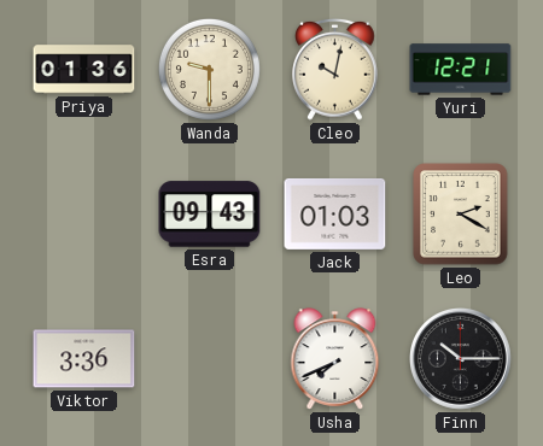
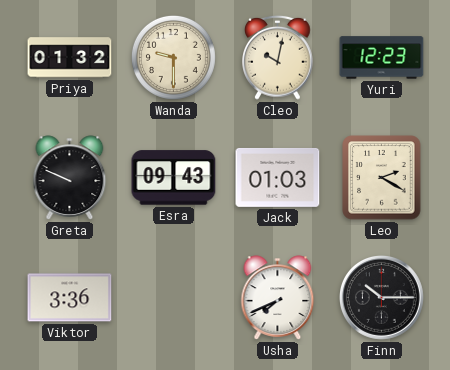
Priya: 01:36 -> 01:32 (70, 58)
Yuri: 12:21 -> 12:23 (382, 58)
Greta: none -> 9:49 (70, 178)
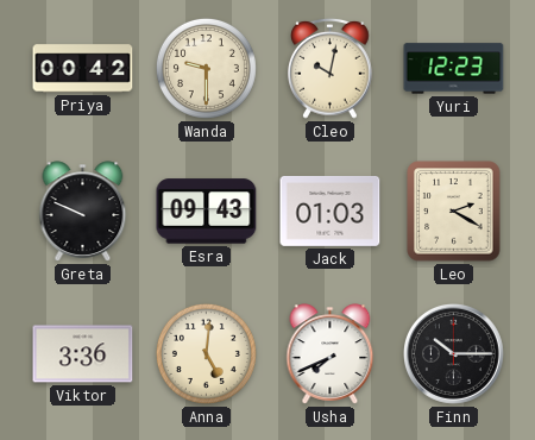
Priya: 01:32 -> 00:42 (83, 69)
Anna: none -> 5:01 (206, 353)
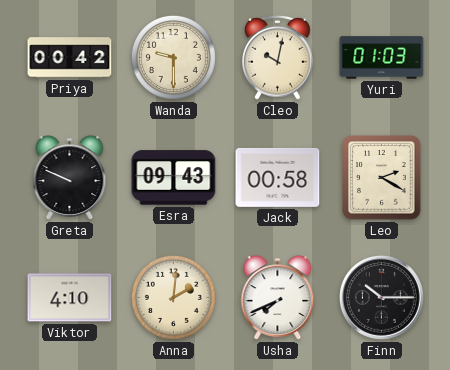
Yuri: 12:23 -> 01:03 (382, 58)
Jack: 01:03 -> 00:58 (278, 177)
Viktor: 3:36 -> 4:10 (70, 298)
Anna: 5:01 -> 2:01 (173, 297)
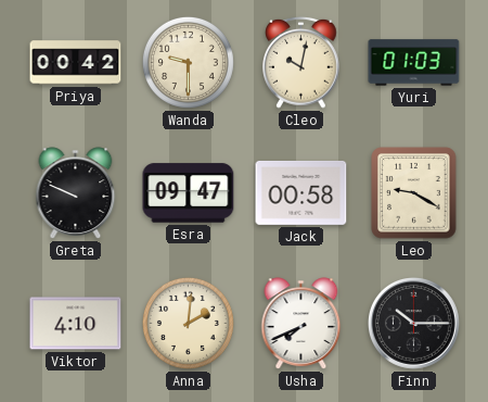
Esra: 09:43 -> 09:47 (189, 193)
Leo: 2:20 -> 9:20 (414, 193)
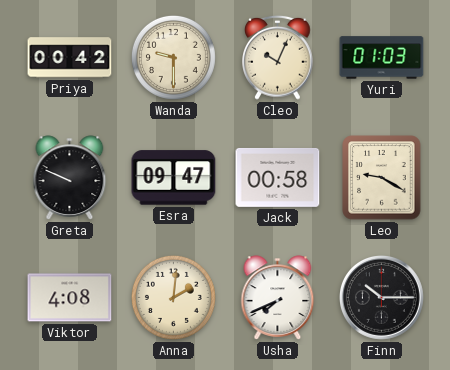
Cleo: 10:02 -> 10:04 (278, 57)
Viktor: 4:10 -> 4:08 (70, 298)
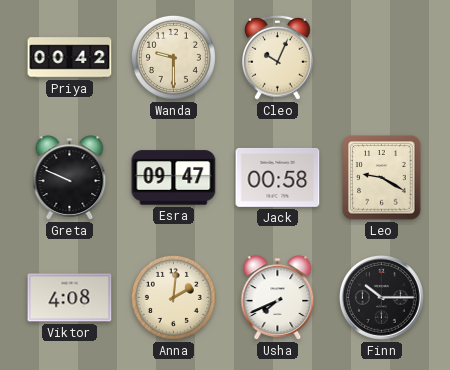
Yuri: 01:03 -> none (382, 58)
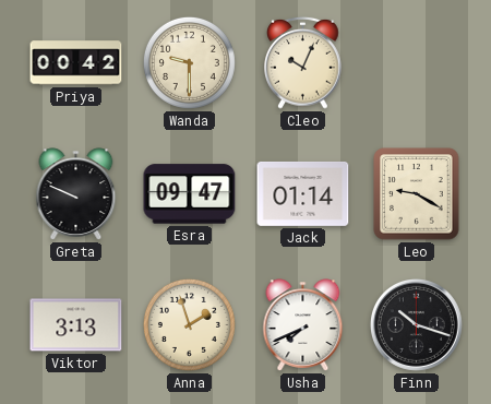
Jack: 00:58 -> 01:14 (303, 193)
Viktor: 4:08 -> 3:13 (76, 325)
Anna: 2:01 -> 1:57 (189, 324)
Finn: 10:15 -> 10:18 (417, 325)
